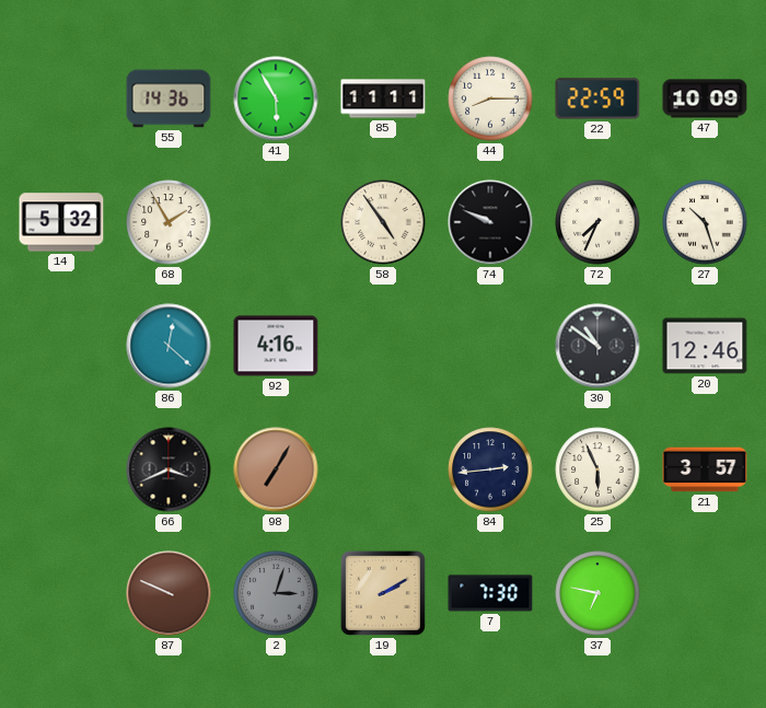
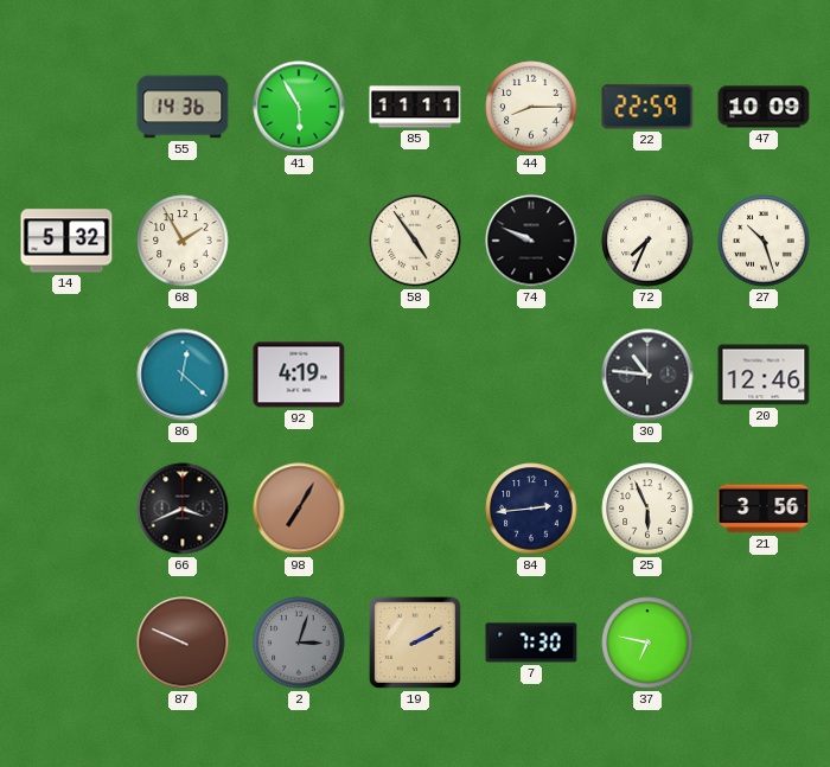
92: 4:16 -> 4:19 (299, 375)
30: 10:51 -> 10:46 (647, 375)
21: 3:57 -> 3:56 (764, 509)
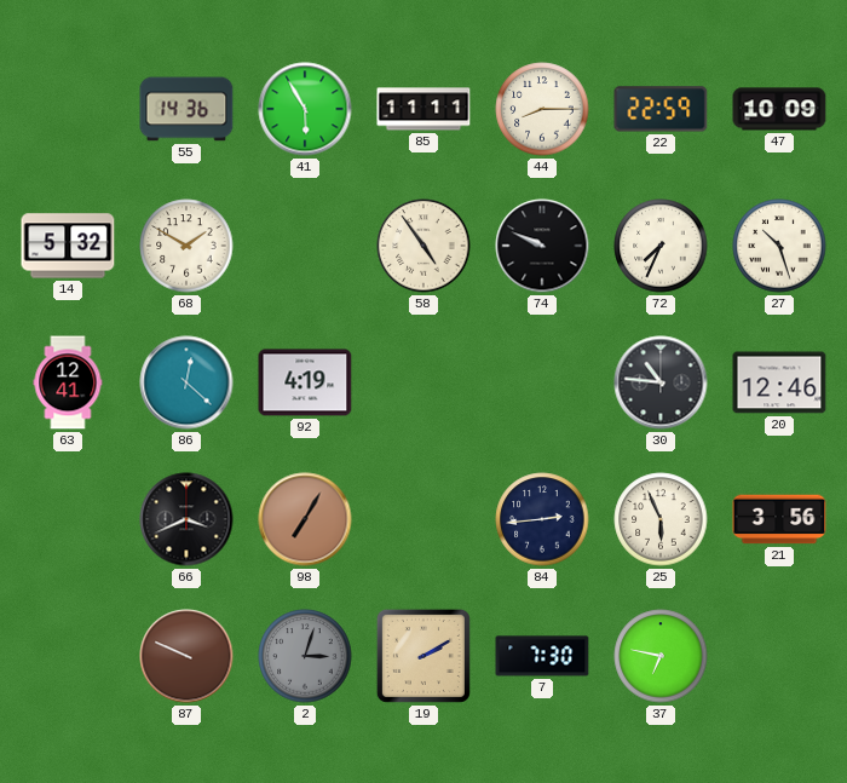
68: 1:55 -> 1:50 (186, 246)
63: none -> 12:41 (68, 382)
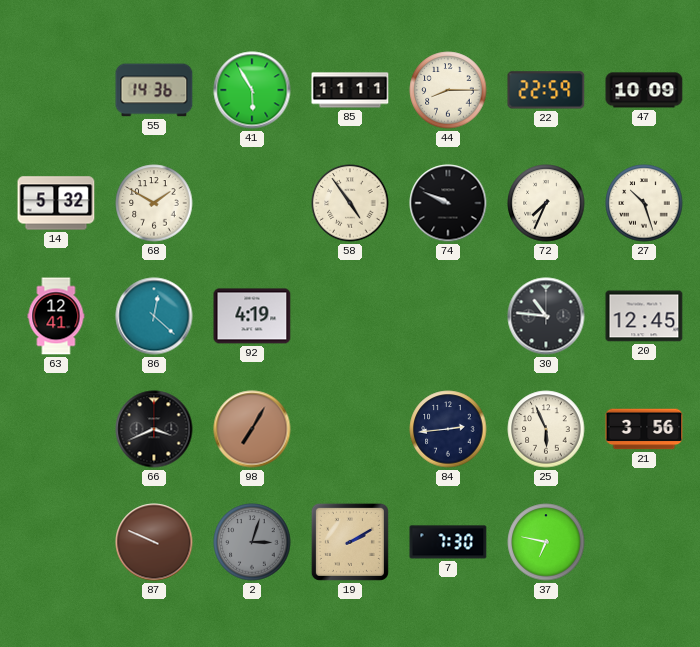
20: 12:46 -> 12:45 (644, 316)
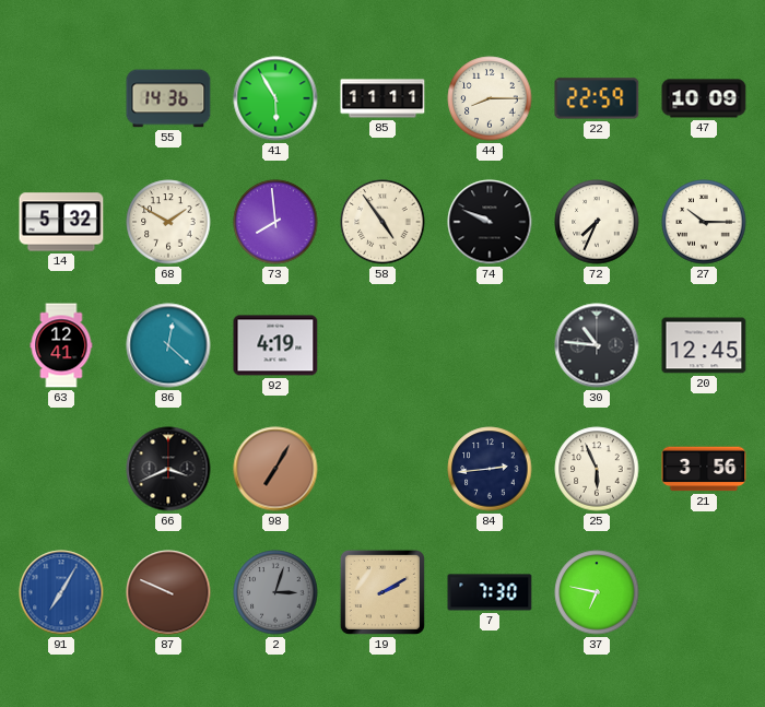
73: none -> 7:59 (275, 222)
27: 10:27 -> 10:15 (704, 222)
91: none -> 7:05 (61, 592)
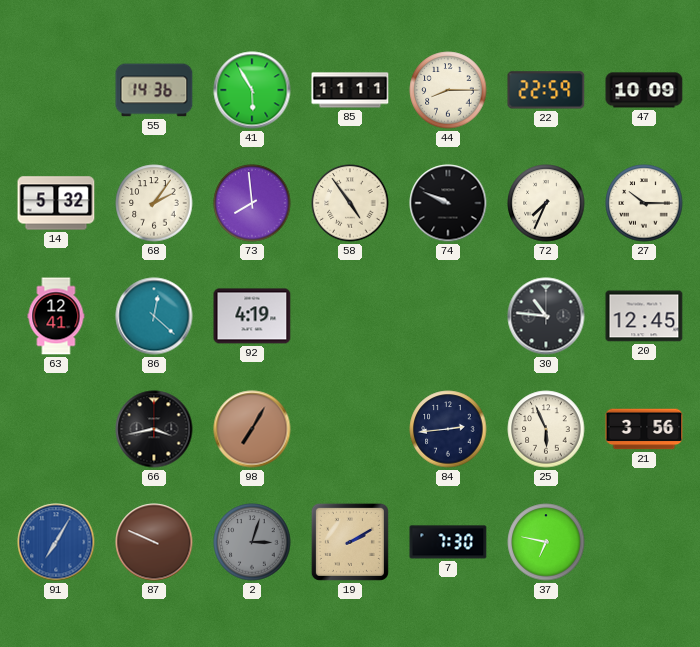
68: 1:50 -> 2:06 (154, 203)
66: 3:41 -> 3:43 (154, 429)
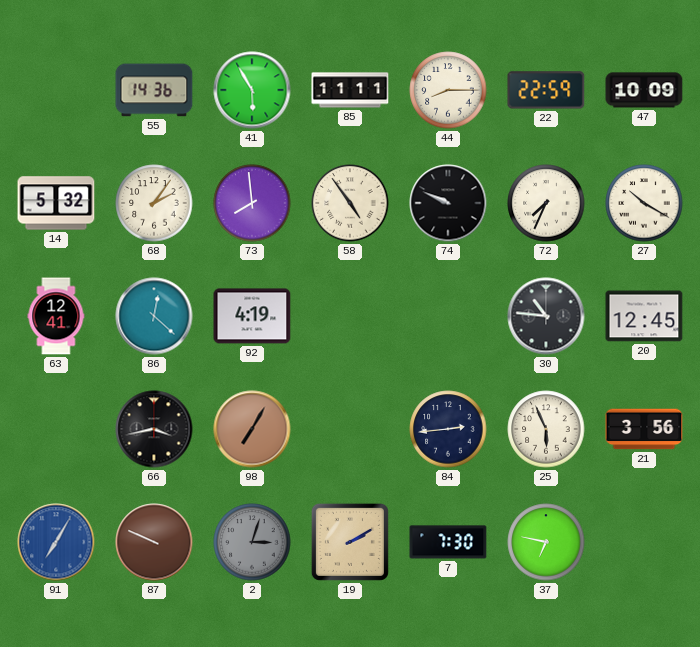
27: 10:15 -> 10:20 (644, 203)
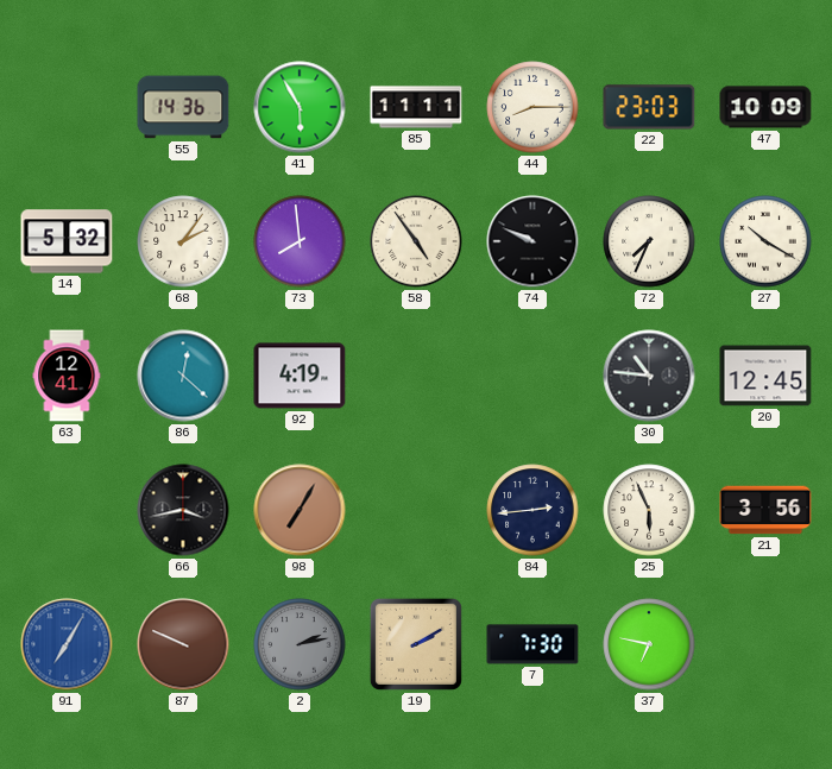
22: 22:59 -> 23:03 (649, 107)
2: 3:03 -> 2:13 (300, 644)
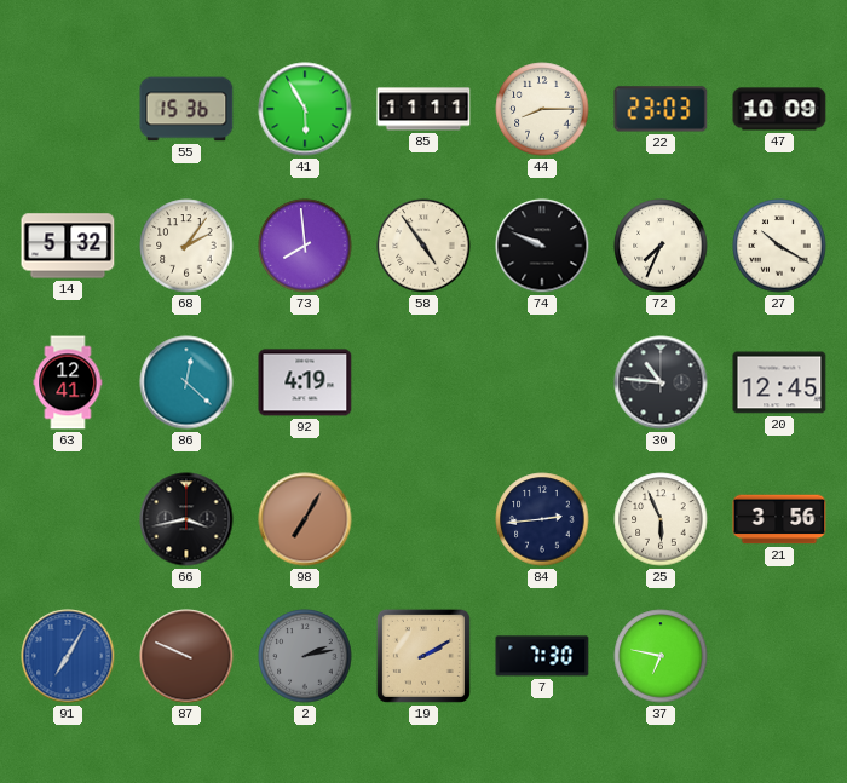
55: 14:36 -> 15:36 (186, 109)
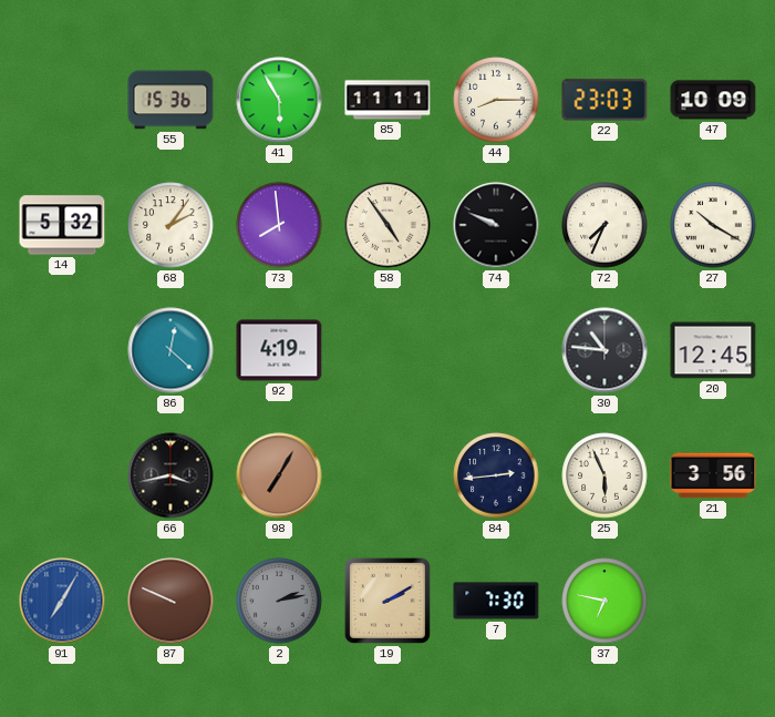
63: 12:41 -> none (68, 382)
